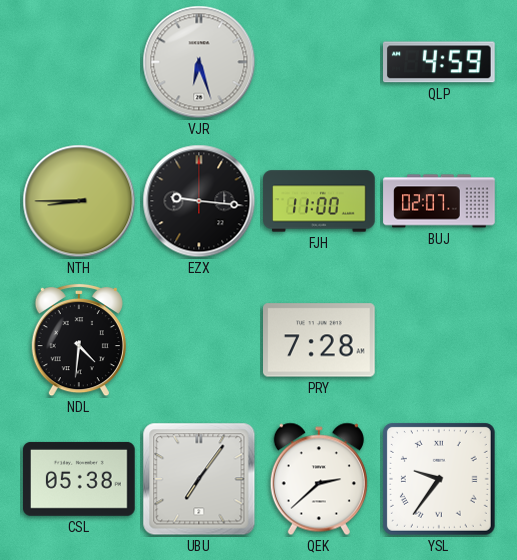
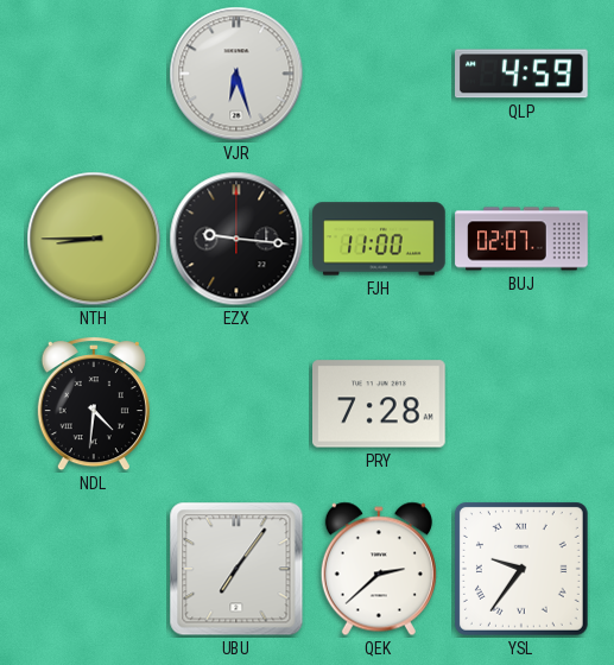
CSL: 05:38 -> none (80, 479)
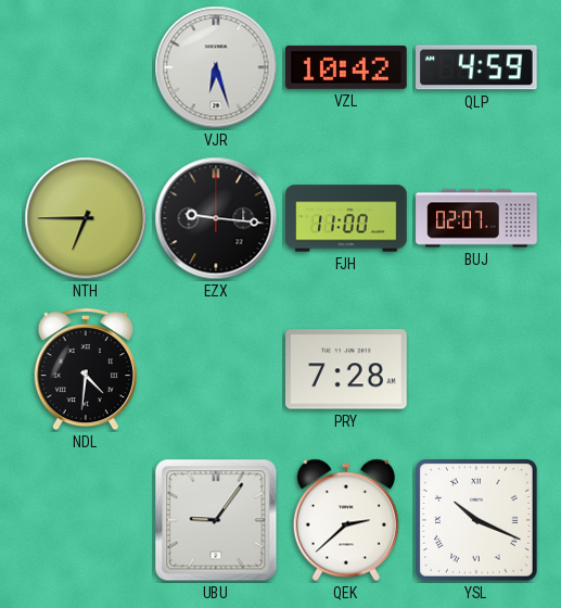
VZL: none -> 10:42 (347, 67)
NTH: 8:45 -> 6:45 (86, 218)
UBU: 7:06 -> 9:06 (216, 520)
YSL: 9:36 -> 10:19 (476, 520)
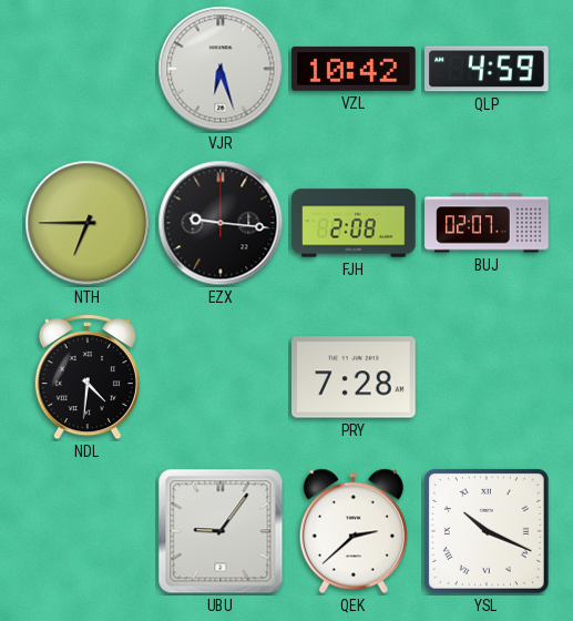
FJH: 11:00 -> 2:08 (354, 223)
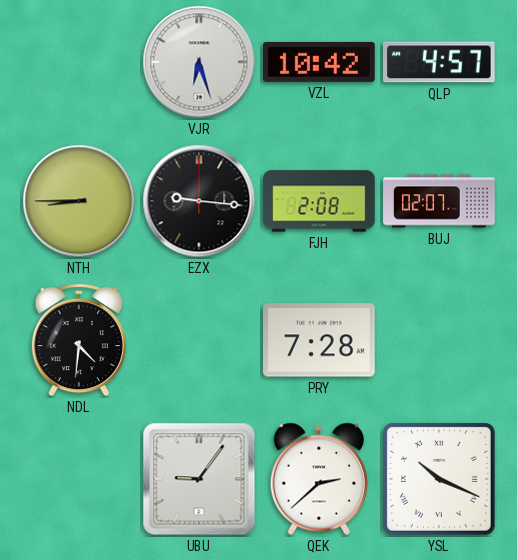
QLP: 4:59 -> 4:57 (440, 62)
NTH: 6:45 -> 8:45 (79, 201)
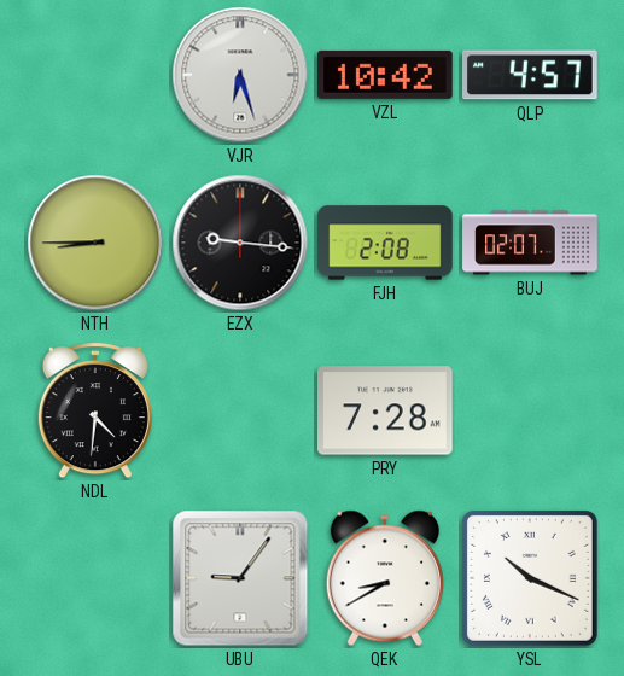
QEK: 2:38 -> 8:40 (385, 578)
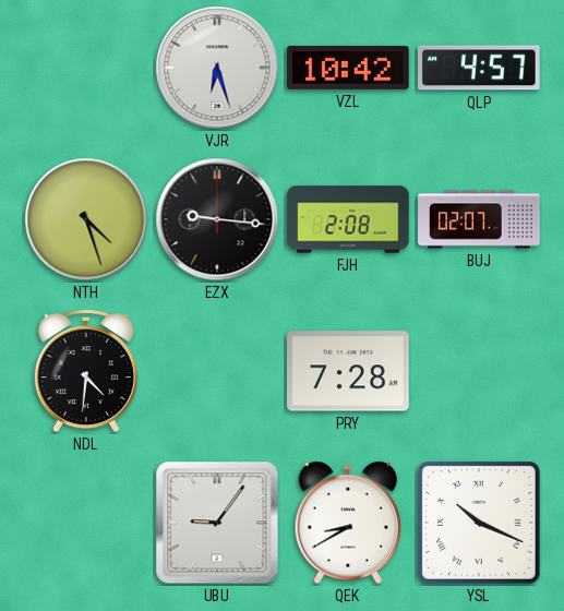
NTH: 8:45 -> 4:27 (86, 219)
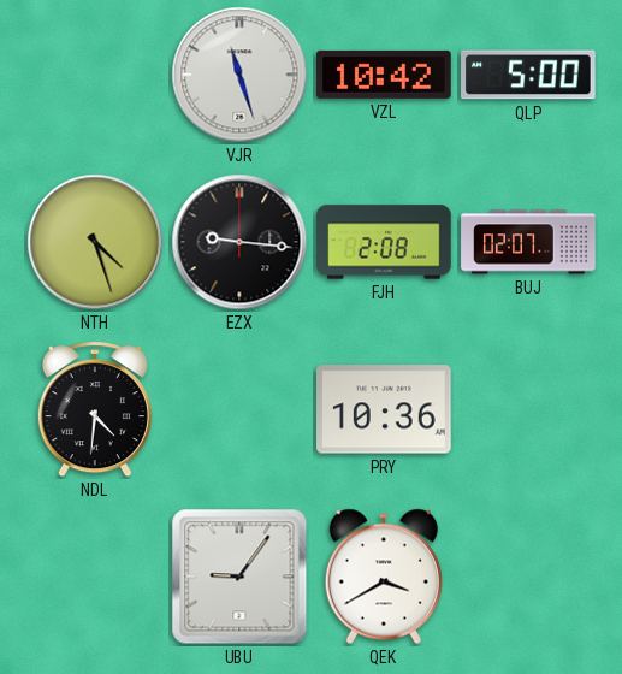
VJR: 6:27 -> 11:27 (239, 75)
QLP: 4:57 -> 5:00 (529, 75)
PRY: 7:28 -> 10:36 (385, 409)
QEK: 8:40 -> 3:40 (384, 577)
YSL: 10:19 -> none (479, 523)
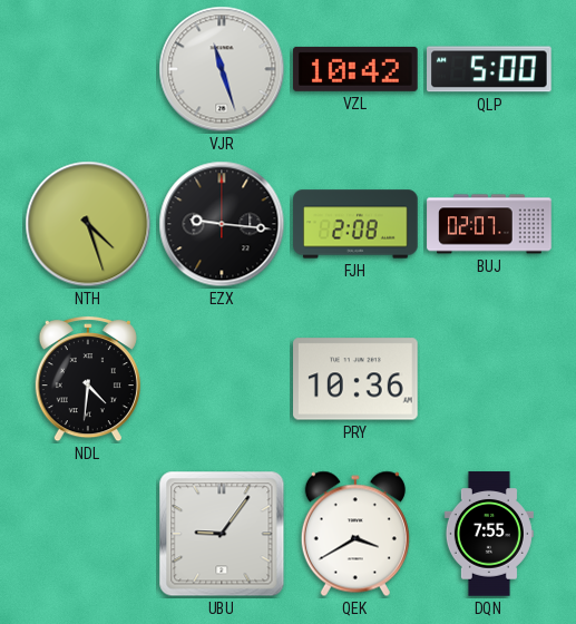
DQN: none -> 7:55 (489, 534)
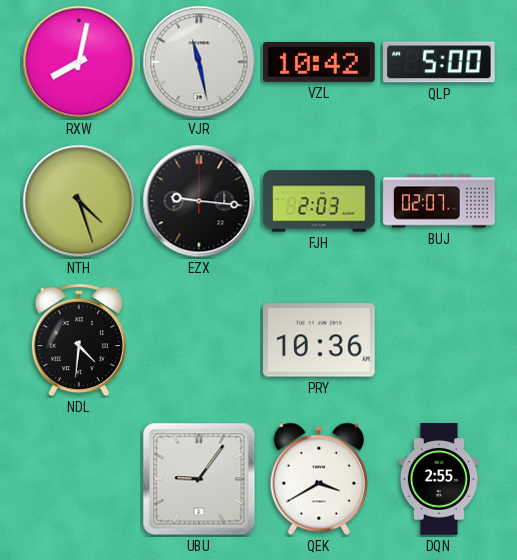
RXW: none -> 8:02 (79, 62)
VJR: 11:27 -> 11:28 (199, 62)
FJH: 2:08 -> 2:03 (319, 201)
DQN: 7:55 -> 2:55 (439, 479)
